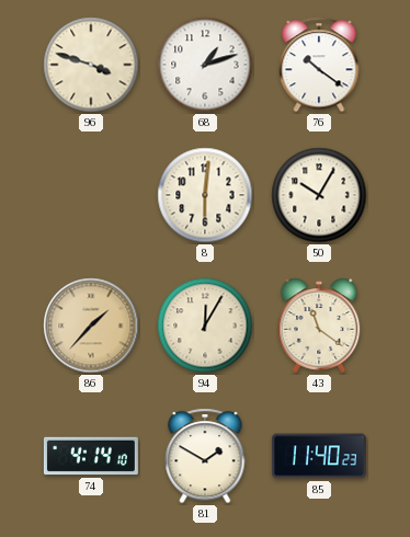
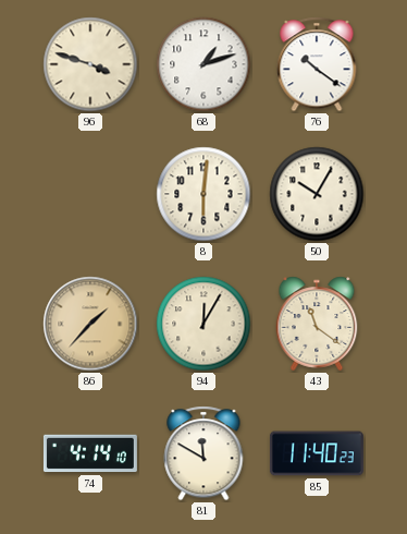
81: 1:50 -> 11:50 (203, 453)
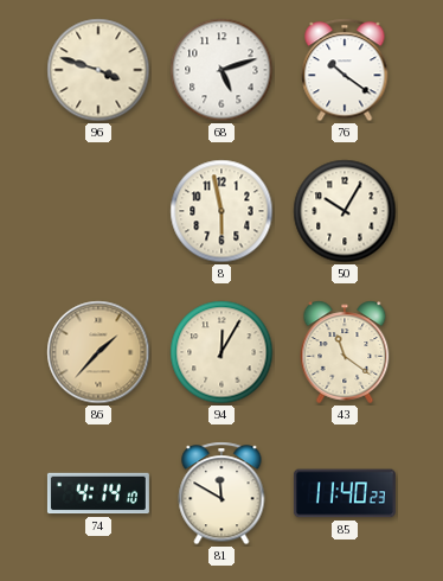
68: 1:12 -> 5:12 (221, 70)
8: 6:01 -> 5:58 (221, 211)
